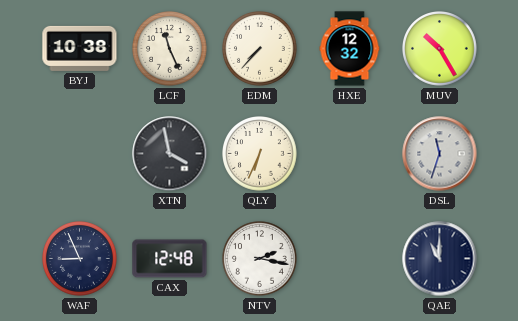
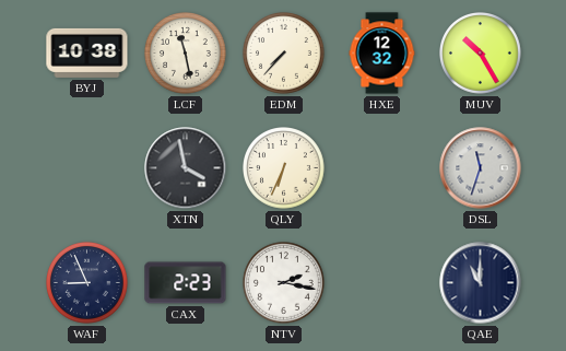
LCF: 11:26 -> 11:28 (186, 54)
CAX: 12:48 -> 2:23 (186, 283)
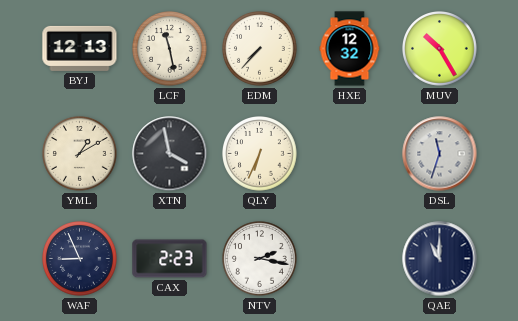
BYJ: 10:38 -> 12:13 (80, 48)
YML: none -> 1:10 (80, 154)
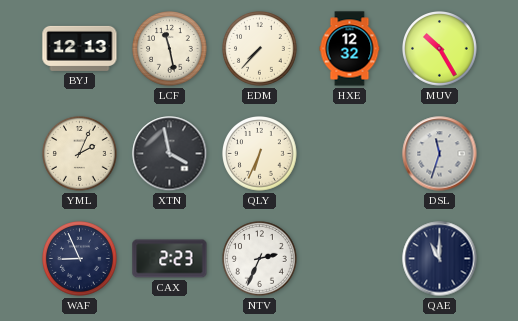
YML: 1:10 -> 2:04 (80, 154)
NTV: 2:17 -> 2:34 (260, 259)
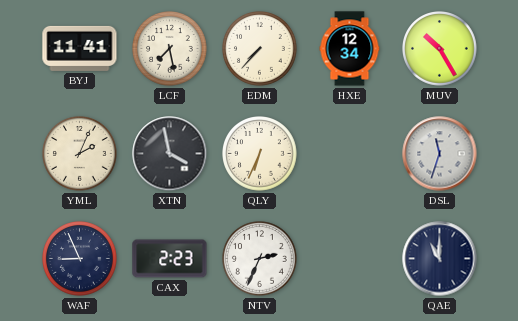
BYJ: 12:13 -> 11:41 (80, 48)
LCF: 11:28 -> 7:28 (170, 49)
HXE: 12:32 -> 12:34 (350, 49)
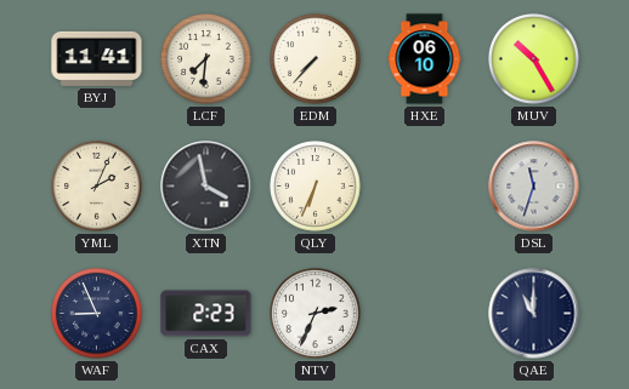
LCF: 7:28 -> 7:31 (206, 59)
HXE: 12:34 -> 06:10 (425, 59)
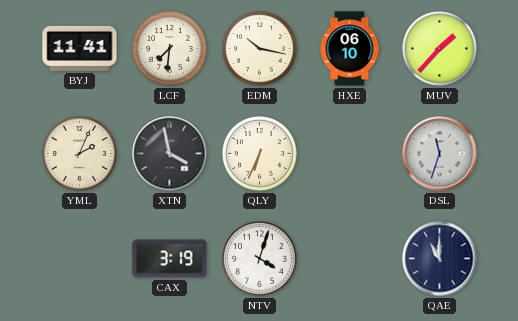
EDM: 7:37 -> 10:17 (260, 49)
MUV: 10:25 -> 1:37 (440, 49)
WAF: 8:56 -> none (97, 314)
CAX: 2:23 -> 3:19 (170, 259)
NTV: 2:34 -> 4:03 (260, 259)
